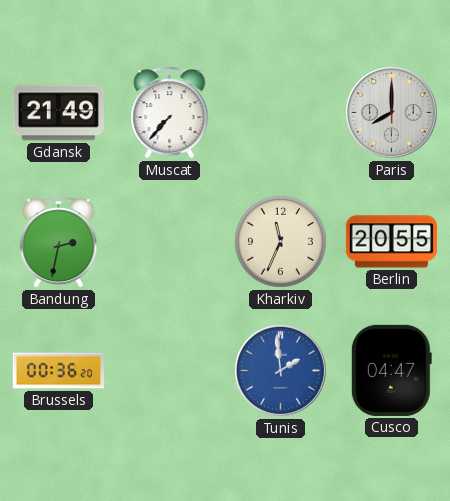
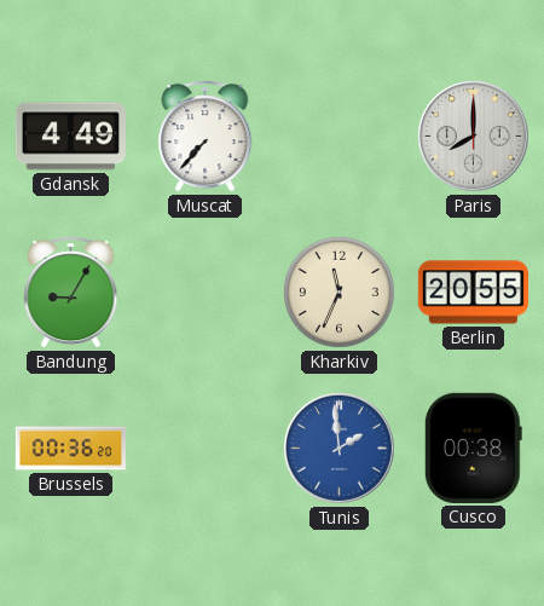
Gdansk: 21:49 -> 4:49 (70, 137)
Bandung: 2:32 -> 9:05 (71, 293)
Cusco: 04:47 -> 00:38 (473, 448)
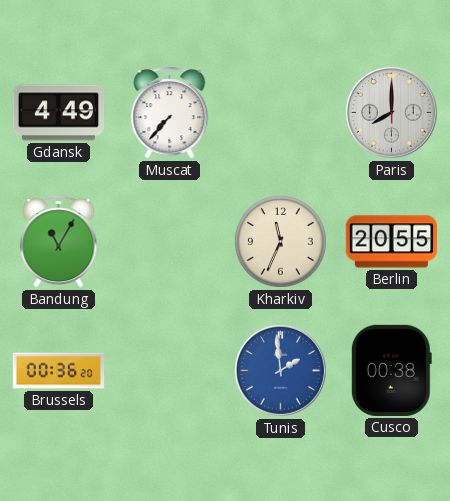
Bandung: 9:05 -> 11:05 (59, 242)
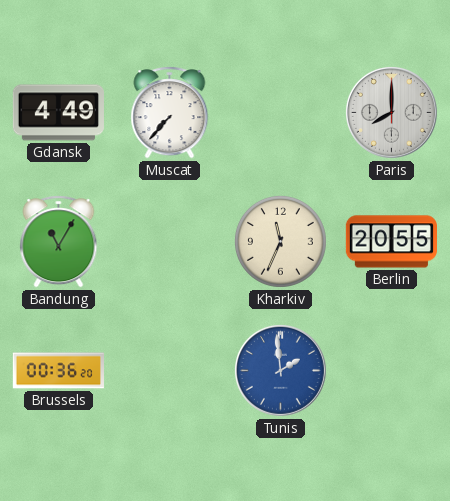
Cusco: 00:38 -> none (391, 370)
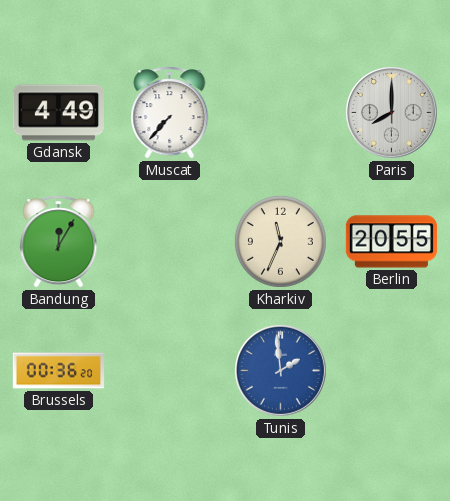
Bandung: 11:05 -> 12:05 (59, 242)
